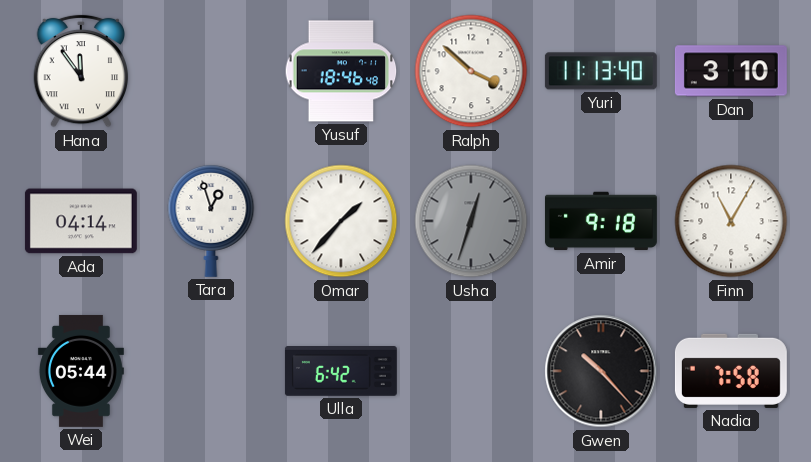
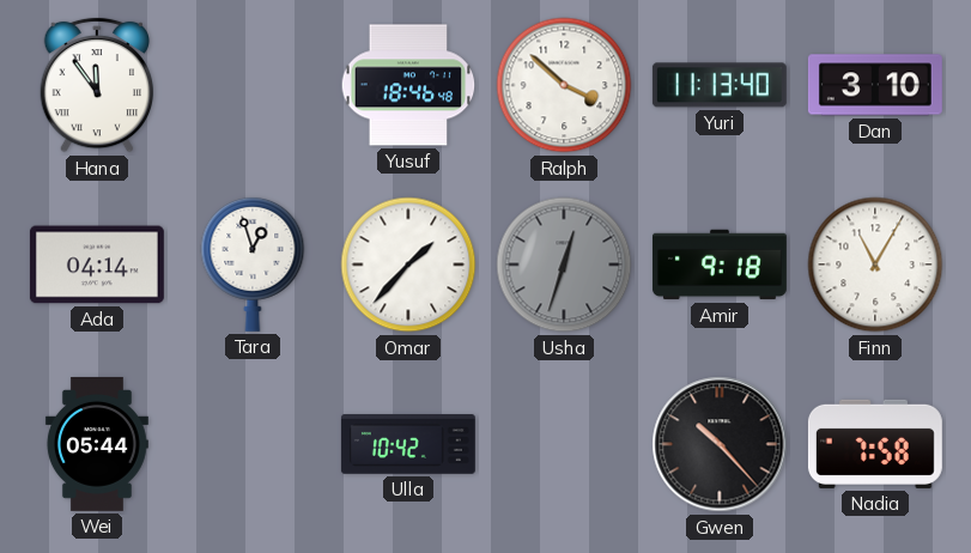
Ulla: 6:42 -> 10:42 (408, 445)
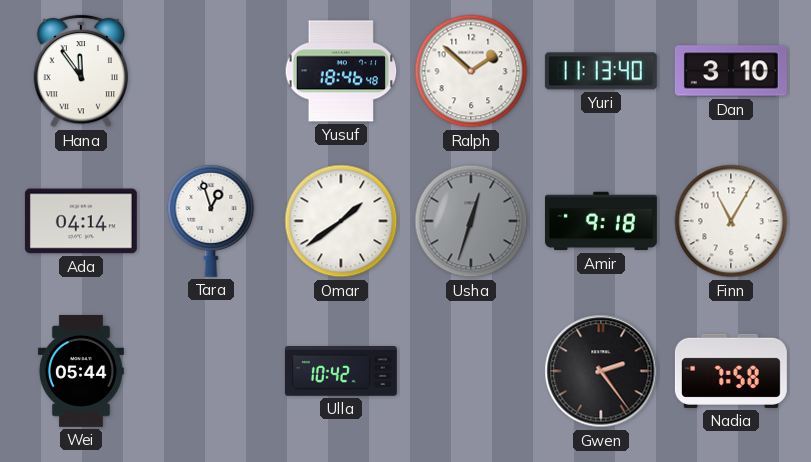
Ralph: 3:52 -> 1:52 (471, 71)
Omar: 1:37 -> 1:39 (341, 221)
Gwen: 10:23 -> 2:24 (601, 371)
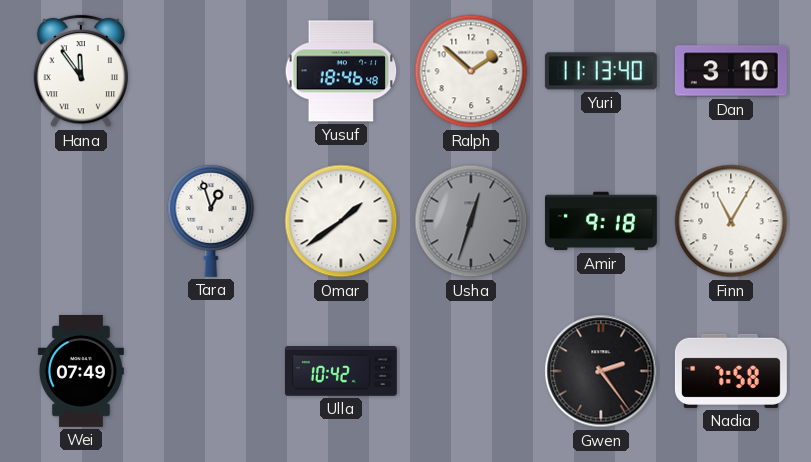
Ada: 04:14 -> none (81, 221)
Wei: 05:44 -> 07:49 (81, 371)
